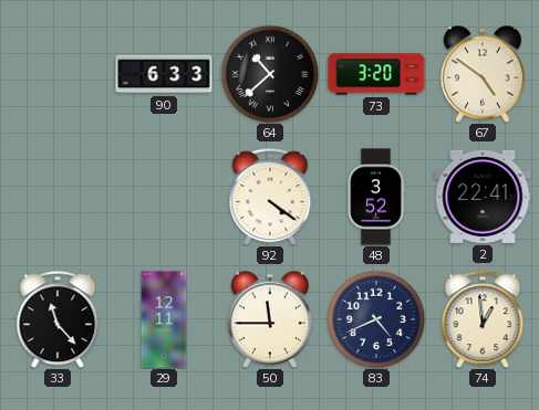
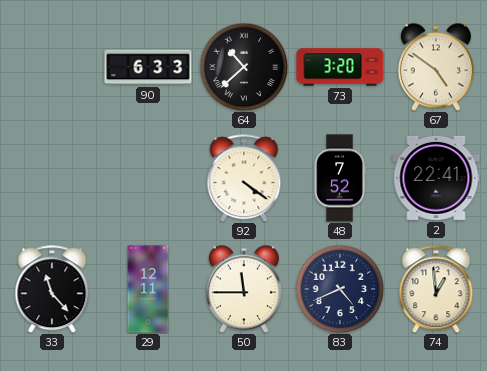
48: 3:52 -> 7:52 (340, 178)
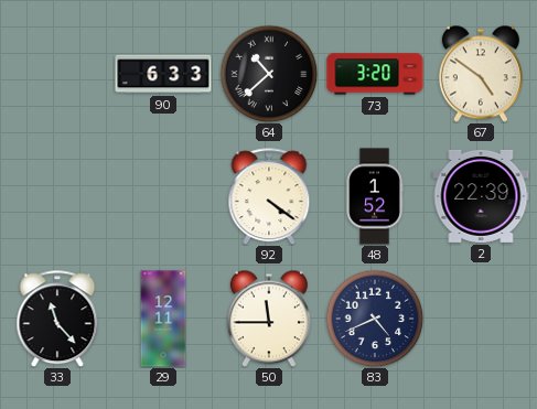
48: 7:52 -> 1:52 (375, 196)
2: 22:41 -> 22:39 (481, 196)
74: 12:59 -> none (436, 289)
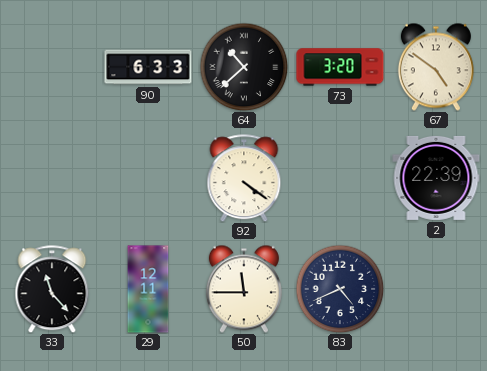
48: 1:52 -> none (375, 196)
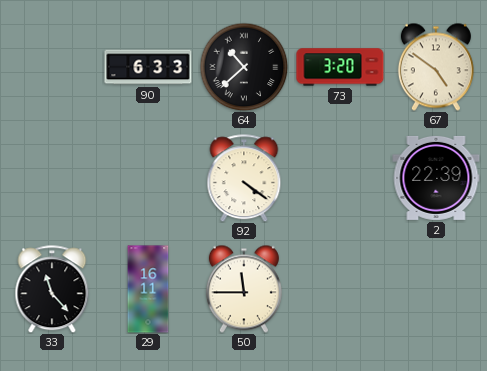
29: 12:11 -> 16:11 (148, 289)
83: 4:41 -> none (340, 289)
